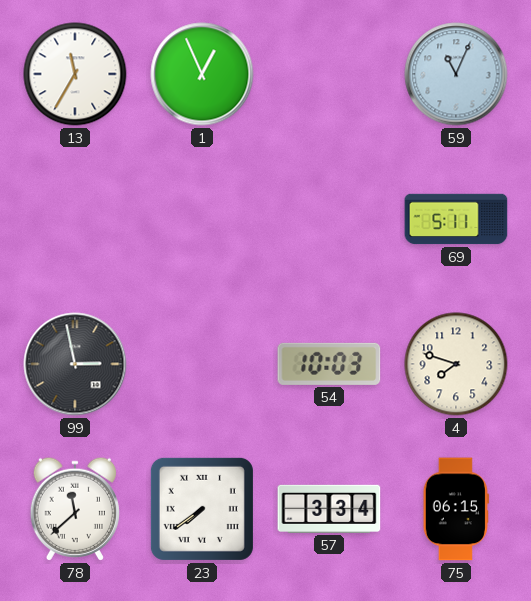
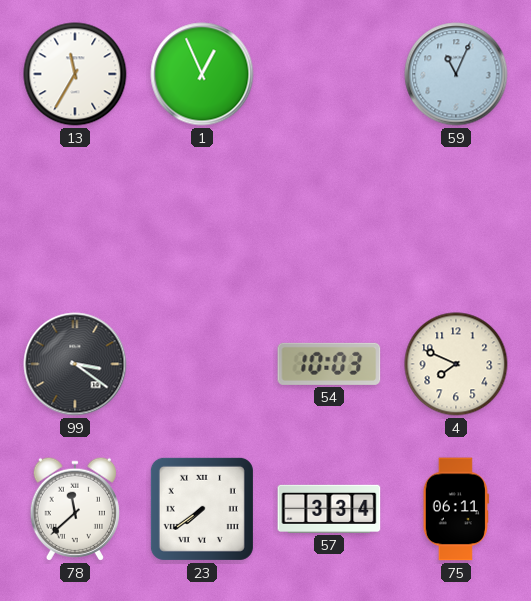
69: 5:11 -> none (456, 219)
99: 2:58 -> 3:21 (75, 364)
4: 7:48 -> 7:49 (456, 364)
75: 06:15 -> 06:11 (456, 509)
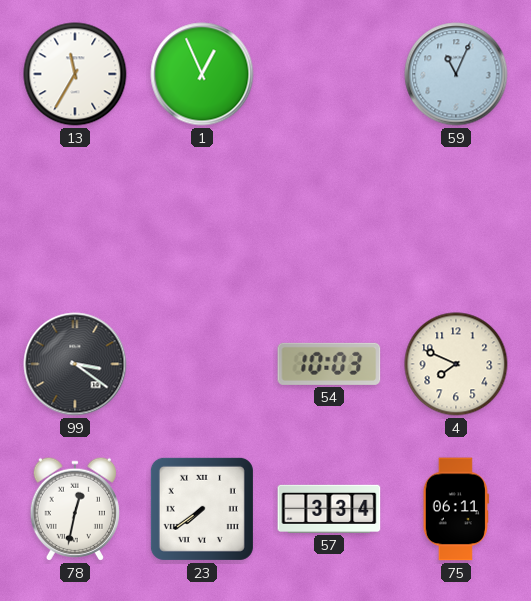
78: 11:38 -> 12:32 (75, 509)
